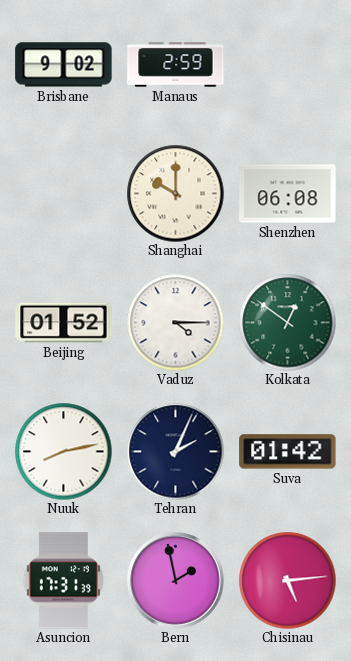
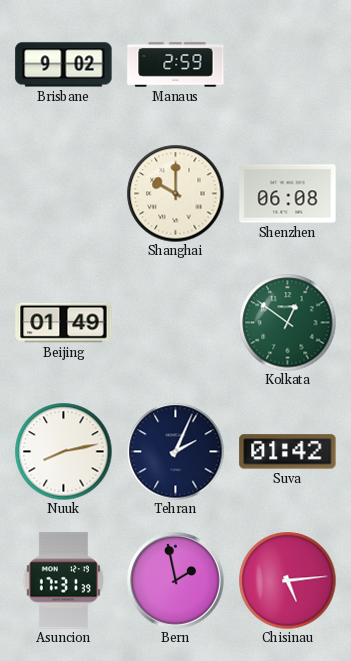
Beijing: 01:52 -> 01:49 (64, 323)
Vaduz: 4:15 -> none (175, 322)
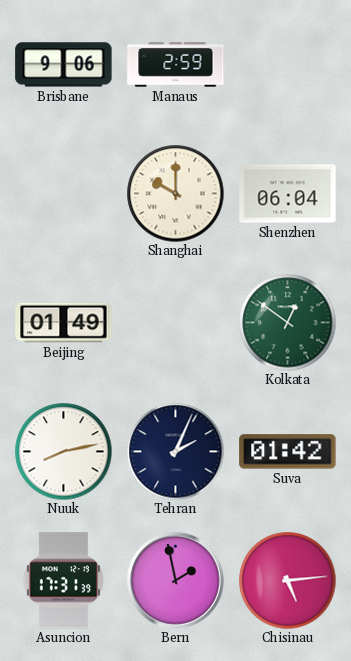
Brisbane: 9:02 -> 9:06 (64, 65)
Shenzhen: 06:08 -> 06:04 (288, 194)
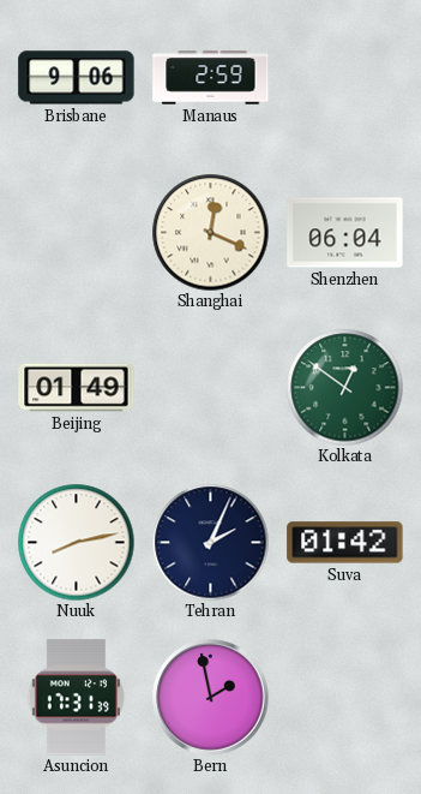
Shanghai: 10:00 -> 12:19 (210, 232)
Chisinau: 5:14 -> none (287, 580)
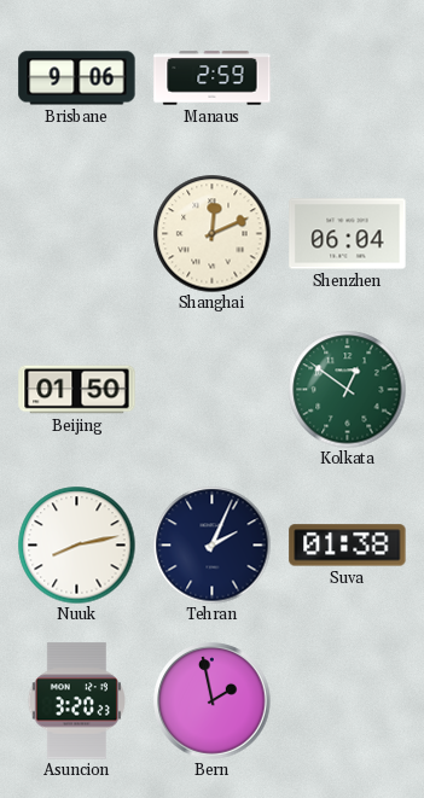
Shanghai: 12:19 -> 12:11 (211, 233)
Beijing: 01:49 -> 01:50 (77, 390)
Suva: 01:42 -> 01:38 (348, 546)
Asuncion: 17:31 -> 3:20 (76, 701)
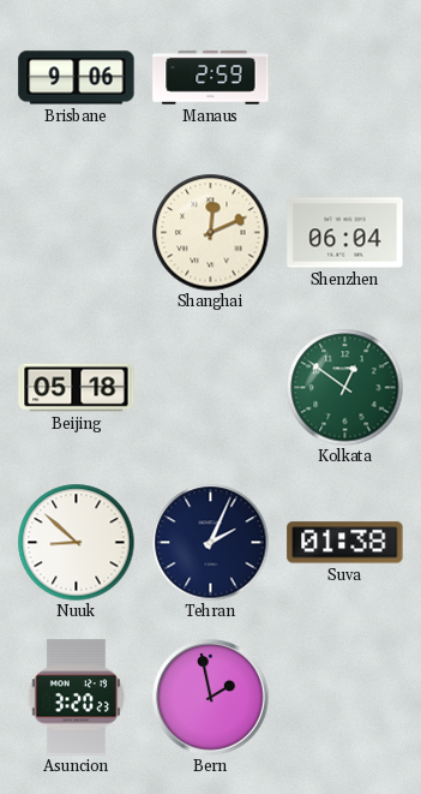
Beijing: 01:50 -> 05:18 (77, 388)
Nuuk: 8:13 -> 8:52 (76, 542)
